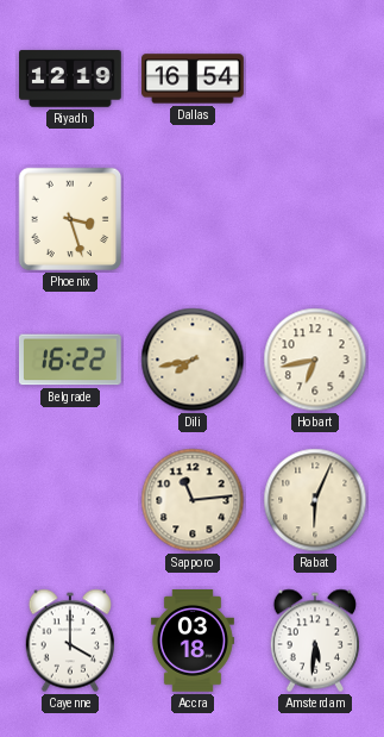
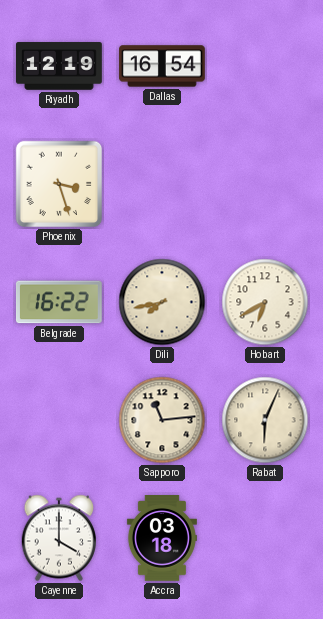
Hobart: 6:43 -> 6:40 (265, 302)
Amsterdam: 5:31 -> none (314, 641)
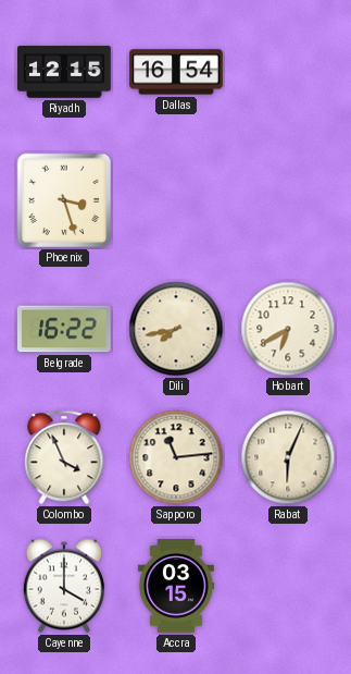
Riyadh: 12:19 -> 12:15 (65, 72)
Colombo: none -> 3:56 (64, 457)
Accra: 03:18 -> 03:15 (176, 586)
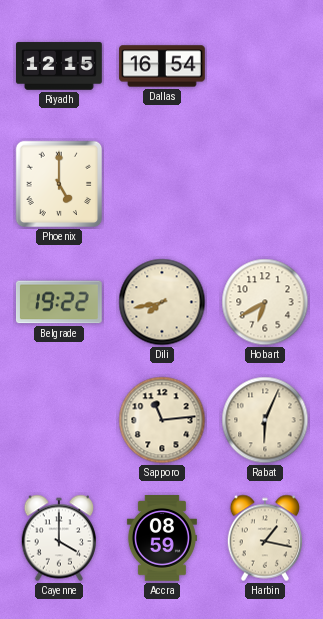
Phoenix: 3:27 -> 5:00 (59, 184)
Belgrade: 16:22 -> 19:22 (59, 302)
Colombo: 3:56 -> none (64, 457)
Accra: 03:15 -> 08:59 (162, 538)
Harbin: none -> 1:17 (264, 538)
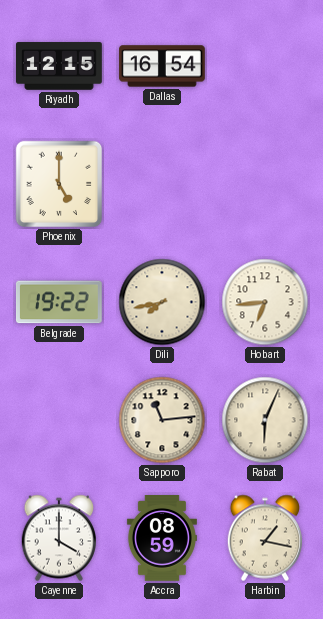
Hobart: 6:40 -> 6:44 (265, 302)
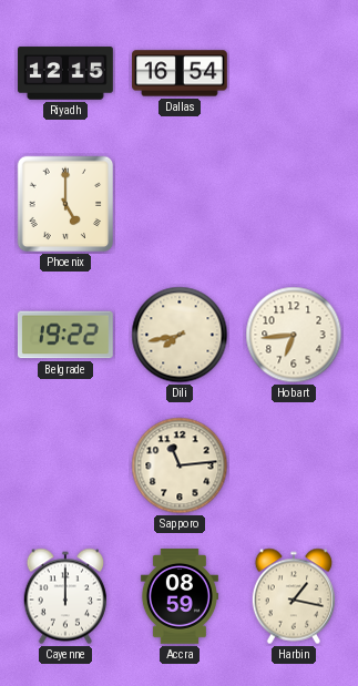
Rabat: 6:04 -> none (265, 420)
Cayenne: 4:00 -> 12:00 (64, 596)
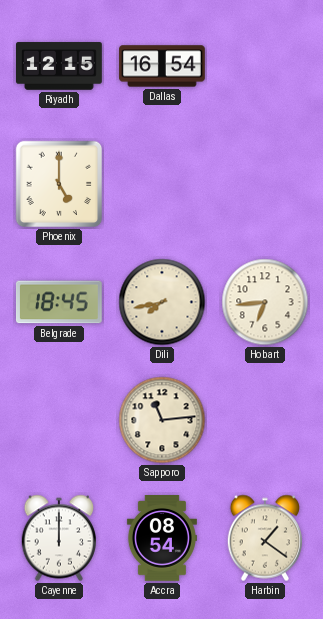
Belgrade: 19:22 -> 18:45 (59, 302)
Accra: 08:59 -> 08:54 (162, 538)
Harbin: 1:17 -> 1:21 (264, 538)
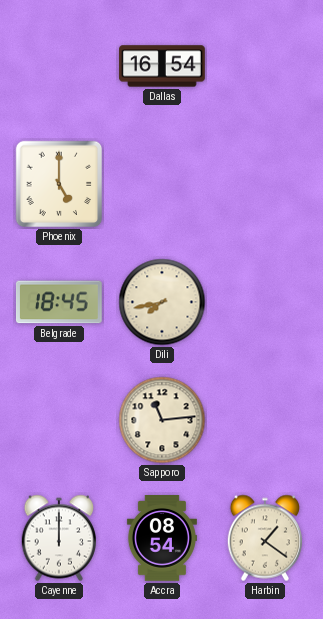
Riyadh: 12:15 -> none (60, 66)
Hobart: 6:44 -> none (265, 302)
